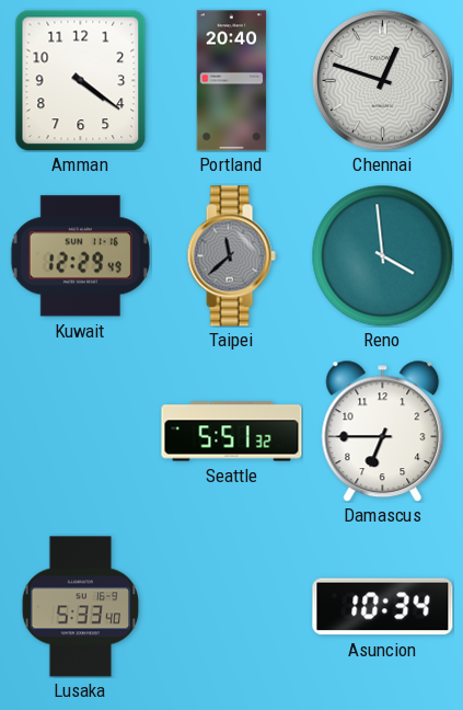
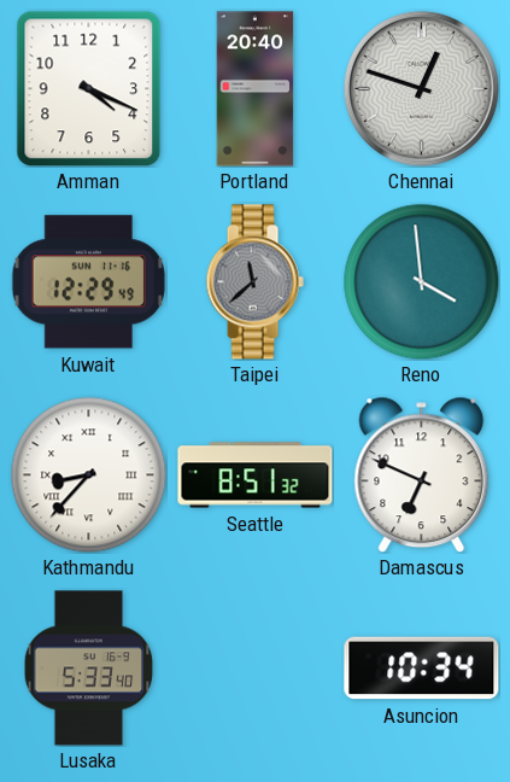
Amman: 4:21 -> 4:19 (89, 88)
Kathmandu: none -> 8:37 (88, 474)
Seattle: 5:51 -> 8:51 (256, 475)
Damascus: 6:45 -> 6:49 (422, 474)
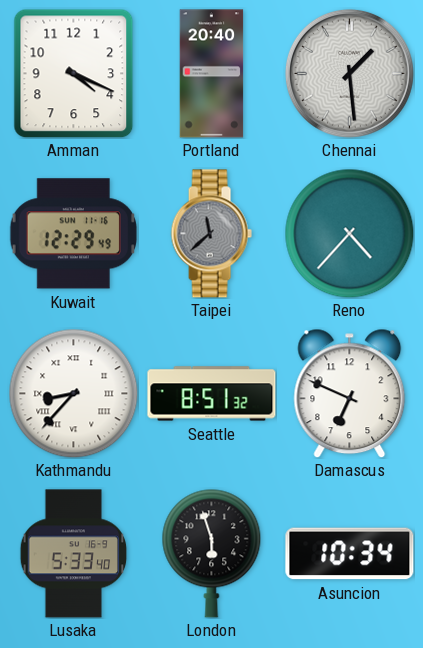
Chennai: 12:48 -> 1:29 (349, 73)
Reno: 3:59 -> 4:37 (349, 233)
London: none -> 5:57 (212, 553)
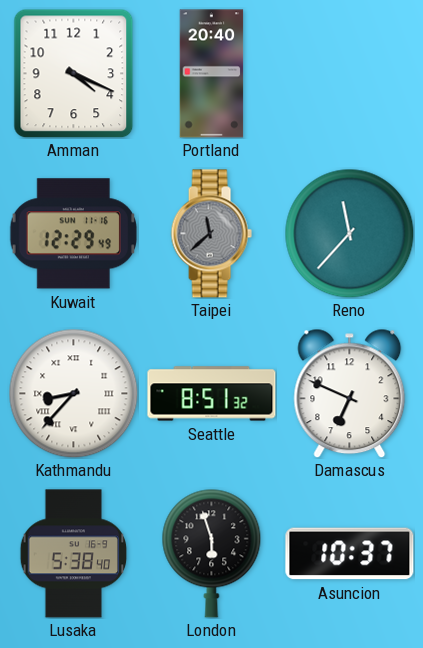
Chennai: 1:29 -> none (349, 73)
Reno: 4:37 -> 11:37 (349, 233)
Lusaka: 5:33 -> 5:38 (74, 554)
Asuncion: 10:34 -> 10:37 (350, 554)
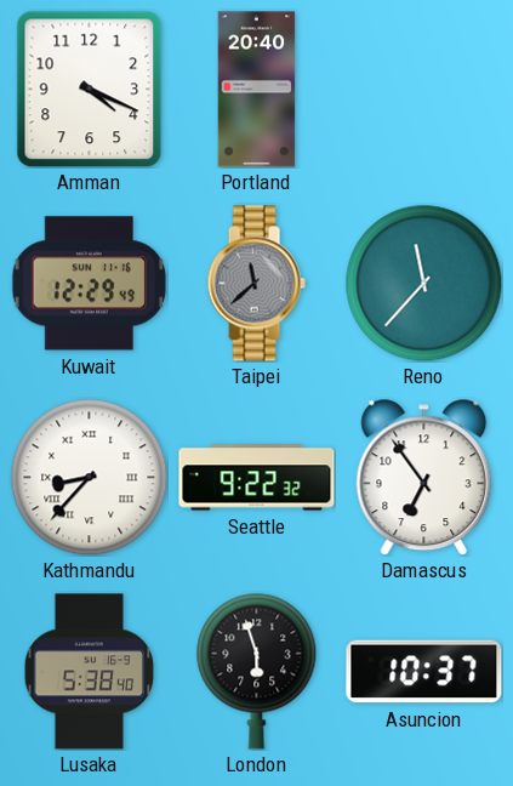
Seattle: 8:51 -> 9:22 (257, 478)
Damascus: 6:49 -> 6:54 (424, 477)
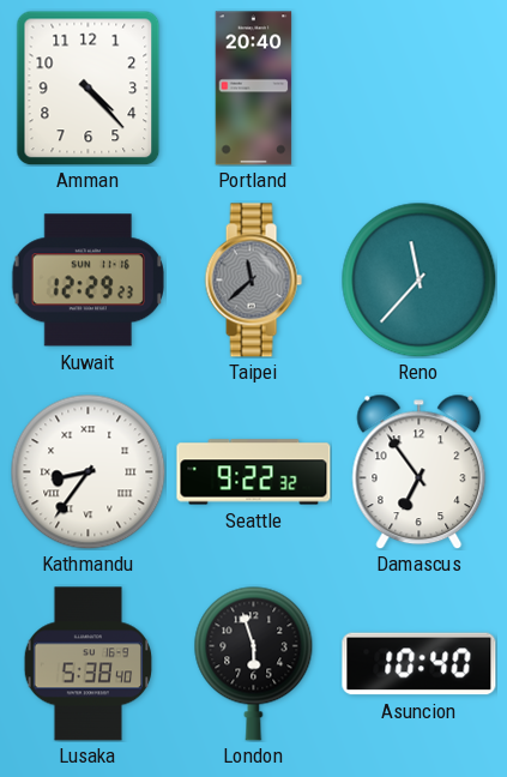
Amman: 4:19 -> 4:23 (89, 88)
Kuwait: 12:29:49 -> 12:29:23 (87, 281)
Kathmandu: 8:37 -> 8:36 (87, 471)
Asuncion: 10:37 -> 10:40 (420, 664)
